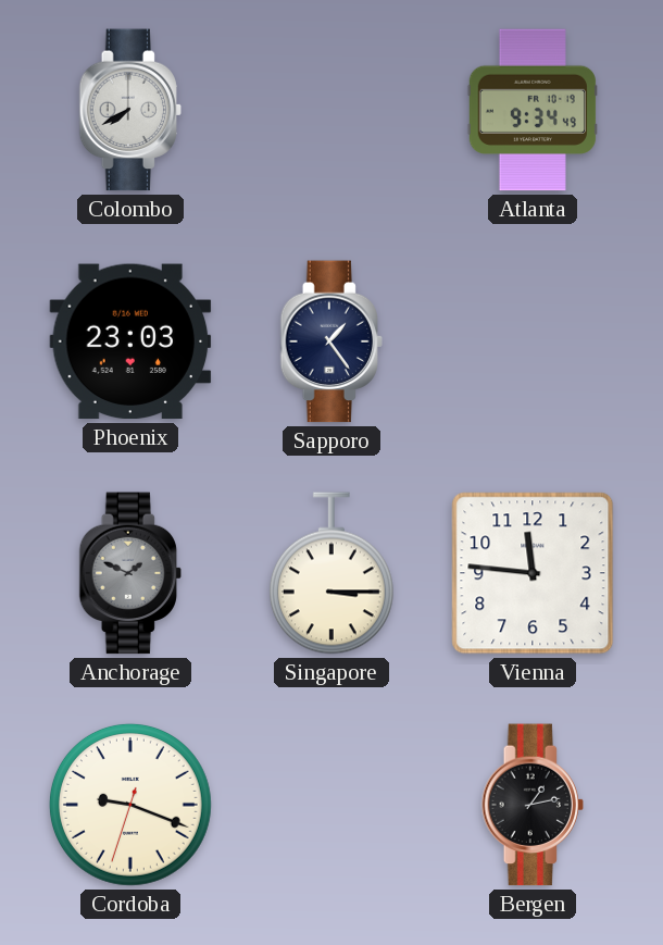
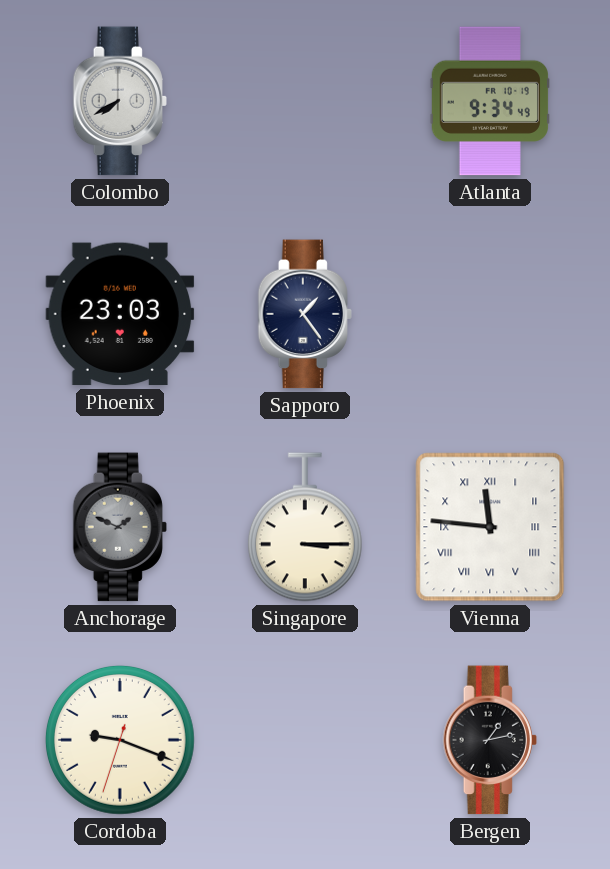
Vienna numerals: Arabic -> Roman (490, 527)
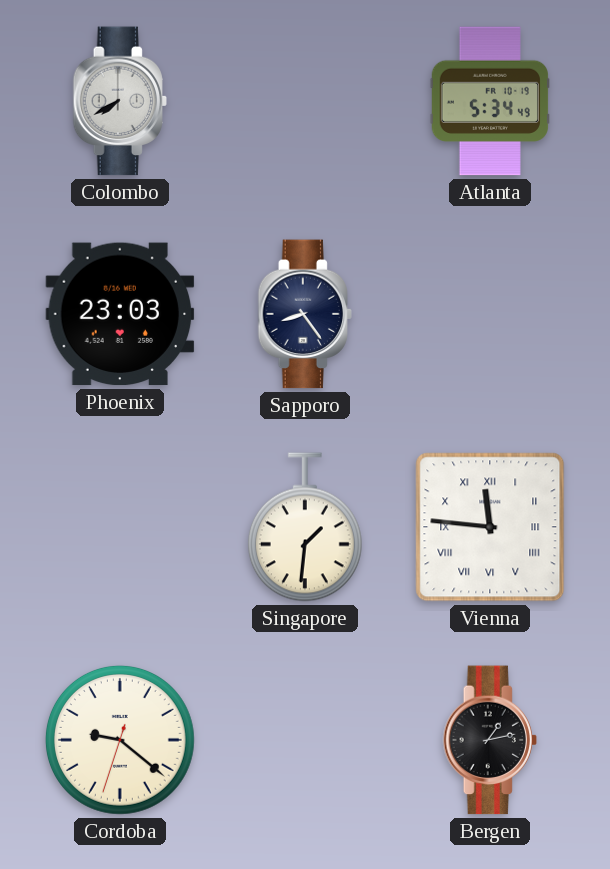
Atlanta: 9:34 -> 5:34 (489, 101)
Sapporo: 1:24 -> 8:24 (304, 314)
Anchorage: 1:49 -> none (119, 527)
Singapore: 3:15 -> 1:31 (305, 527)
Cordoba: 9:18 -> 9:21 (120, 740)
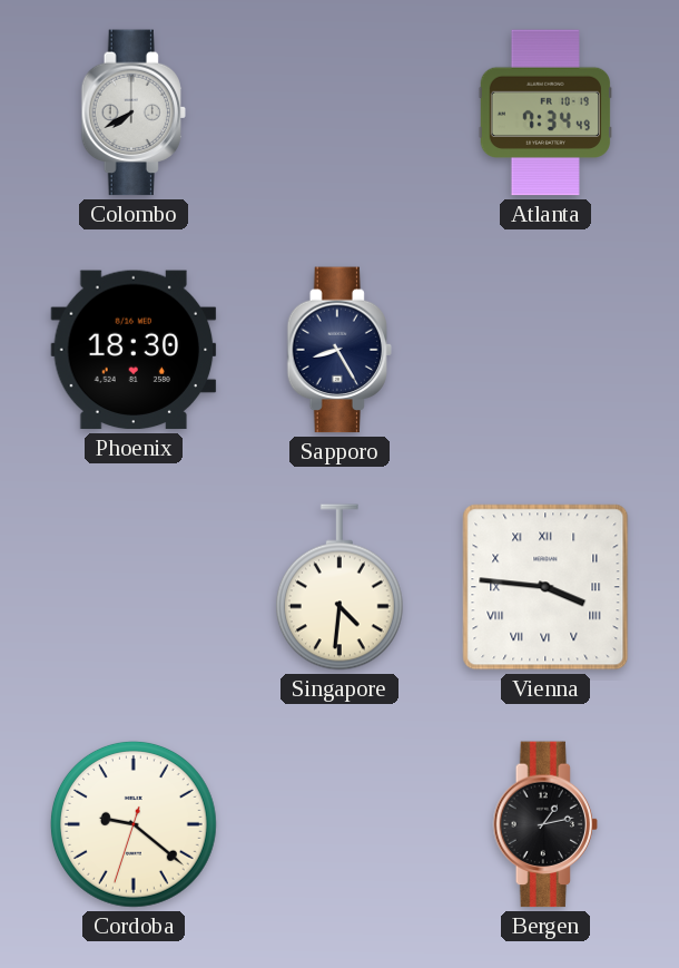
Atlanta: 5:34 -> 7:34 (544, 113)
Phoenix: 23:03 -> 18:30 (134, 350)
Sapporo: 8:24 -> 8:25 (338, 350)
Singapore: 1:31 -> 4:31 (339, 587)
Vienna: 11:46 -> 3:46 (545, 587)
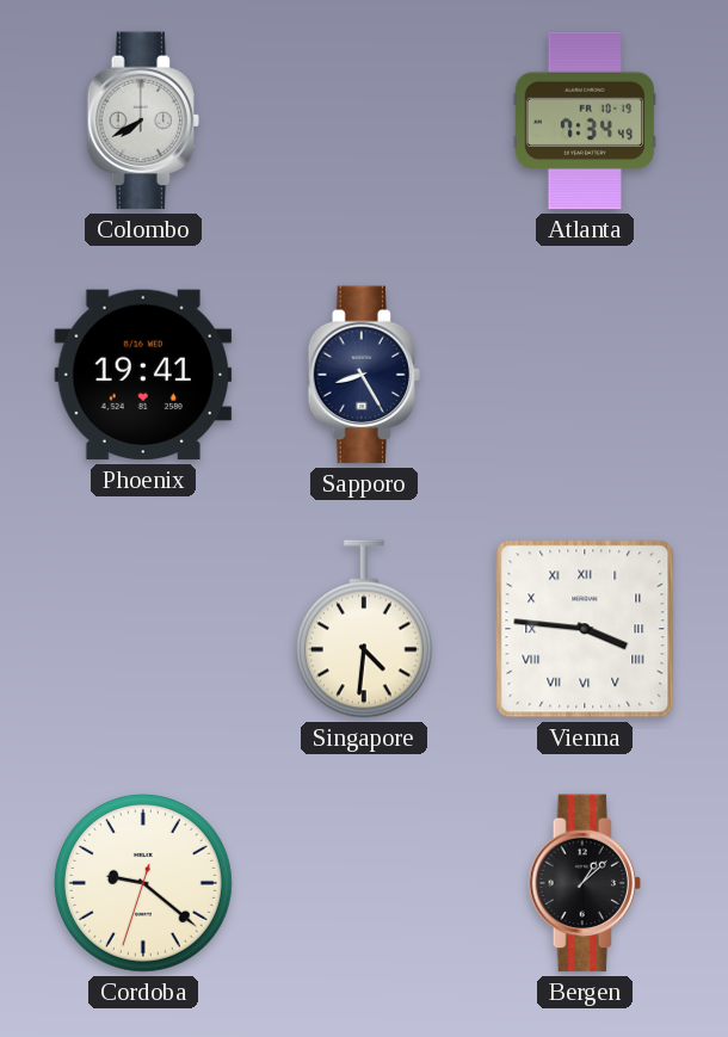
Phoenix: 18:30 -> 19:41 (143, 375)
Bergen: 1:13 -> 1:08 (584, 883)
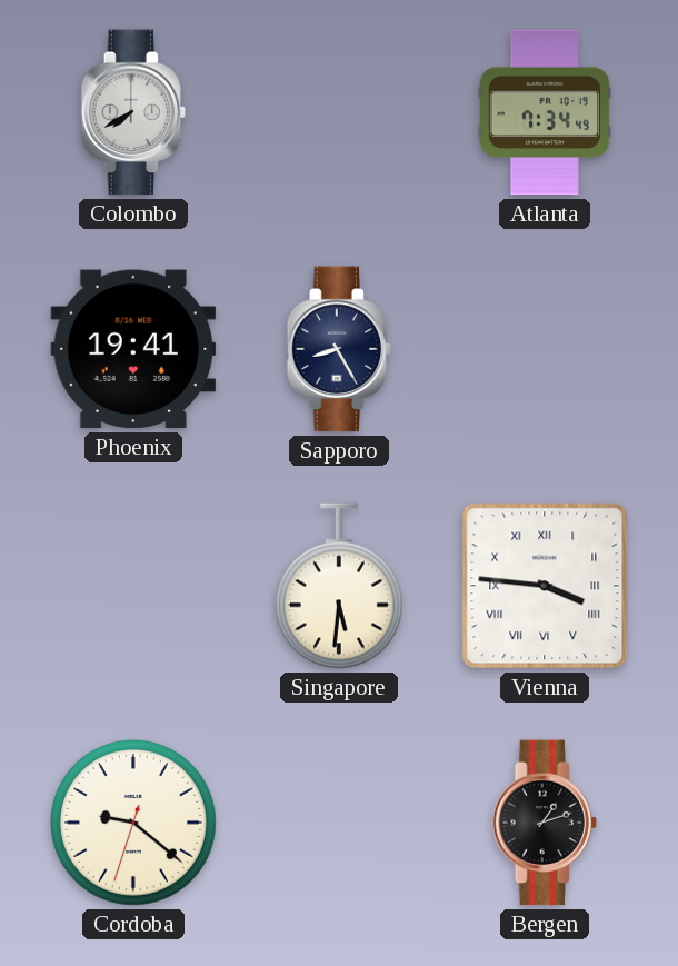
Singapore: 4:31 -> 5:31 (339, 586)
Bergen: 1:08 -> 1:12 (544, 823)
